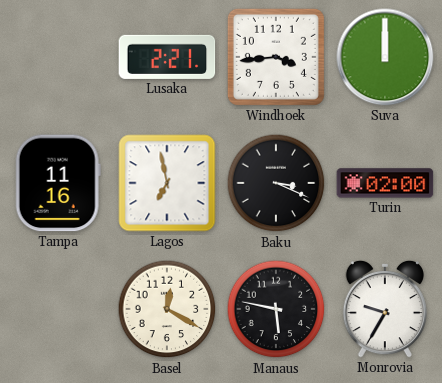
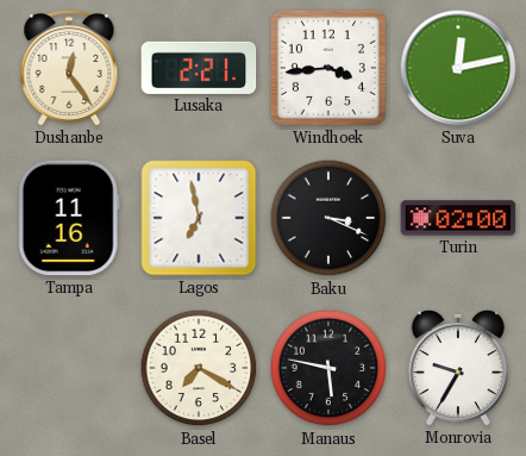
Dushanbe: none -> 12:24 (69, 68)
Suva: 12:00 -> 12:13 (458, 68)
Basel: 12:20 -> 7:20 (199, 368)
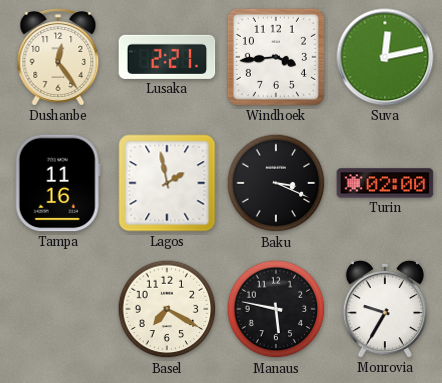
Lagos: 6:58 -> 1:58 (167, 183)
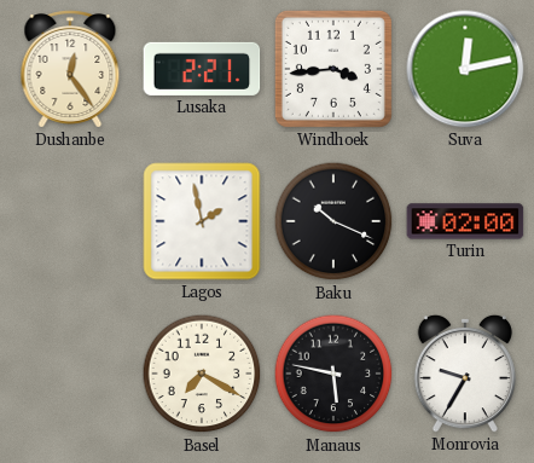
Tampa: 11:16 -> none (58, 183)
Baku: 3:19 -> 10:19 (333, 221)
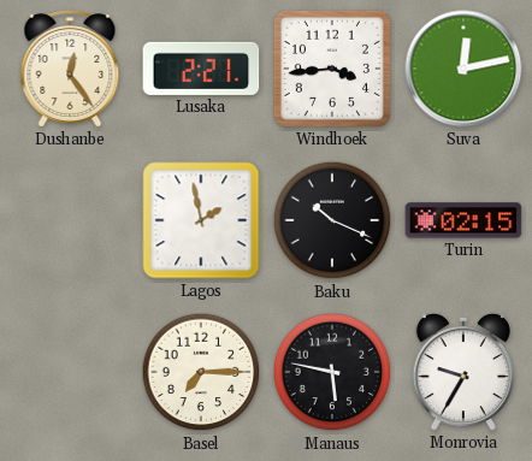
Turin: 02:00 -> 02:15 (463, 220)
Basel: 7:20 -> 7:15 (201, 372)
